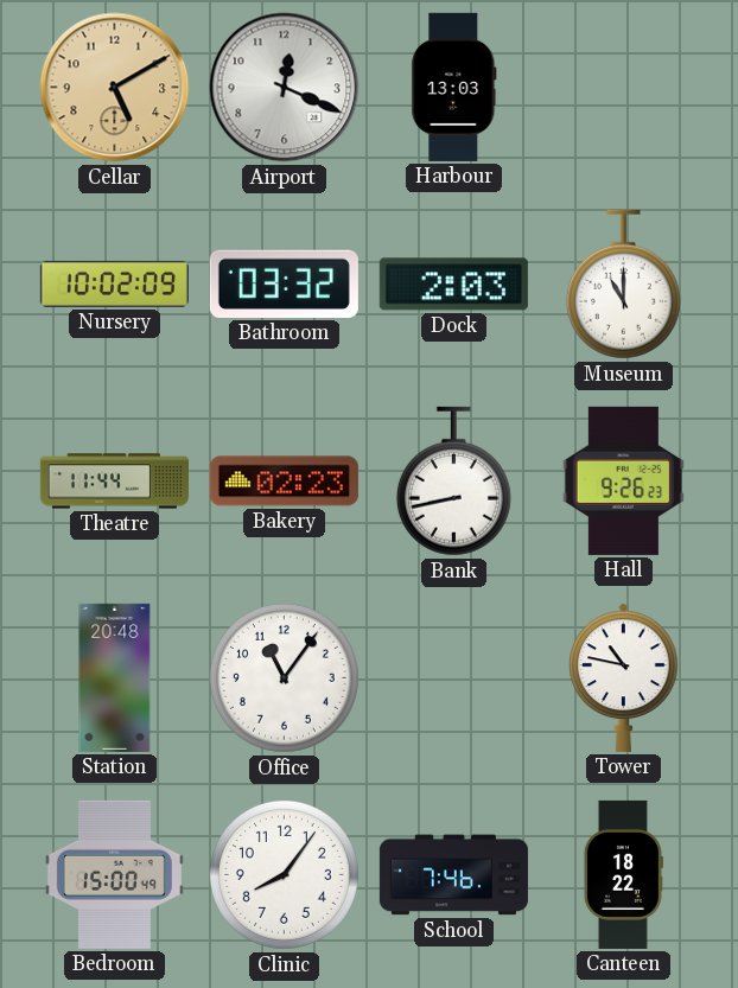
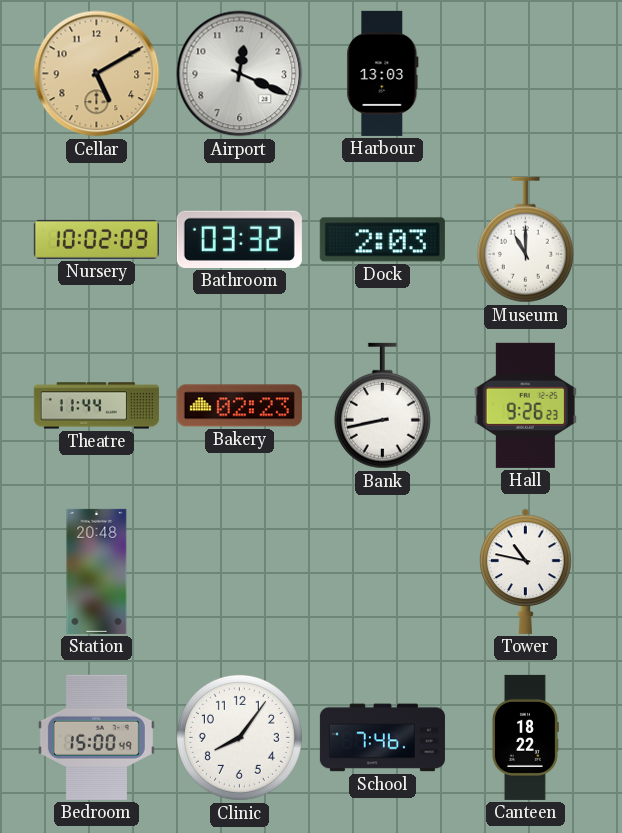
Office: 11:06 -> none (284, 677)
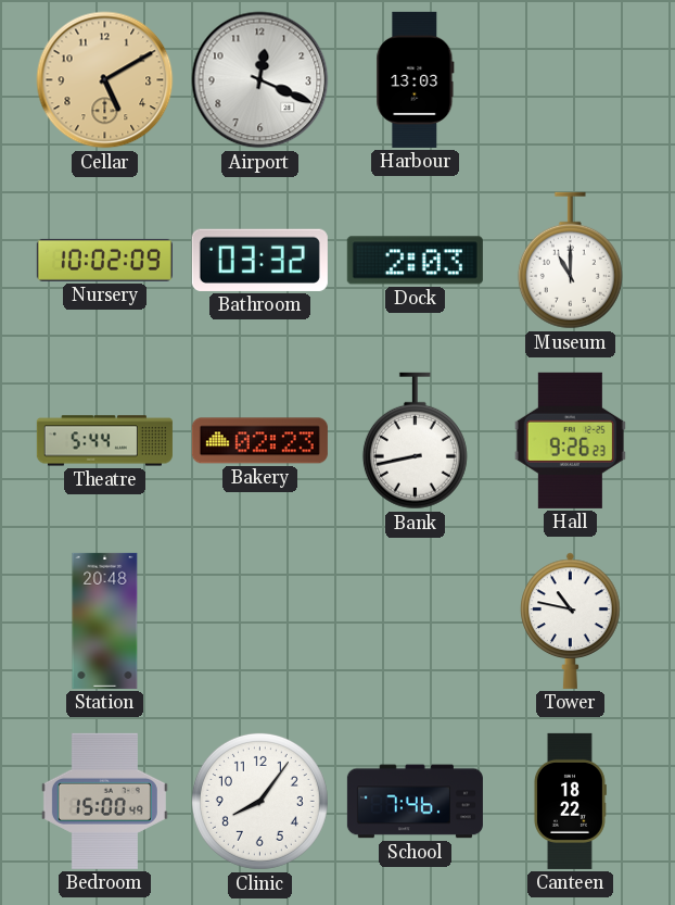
Theatre: 11:44 -> 5:44 (104, 441)
